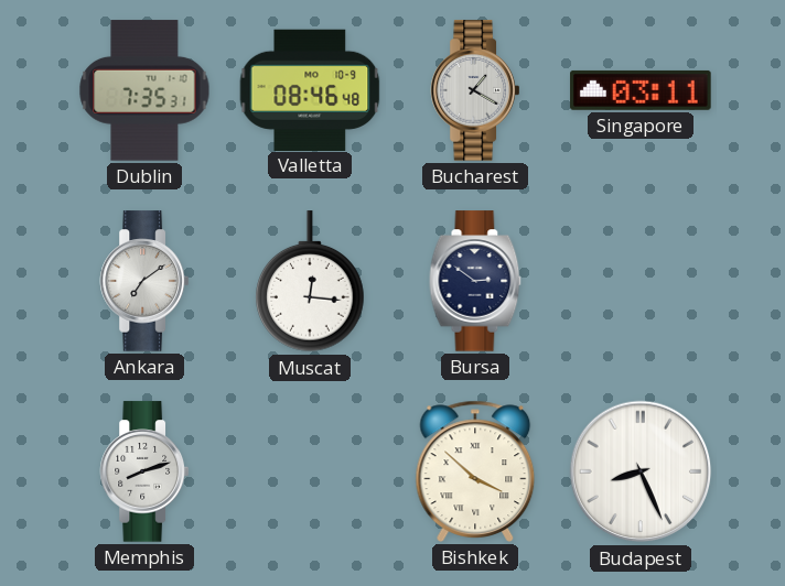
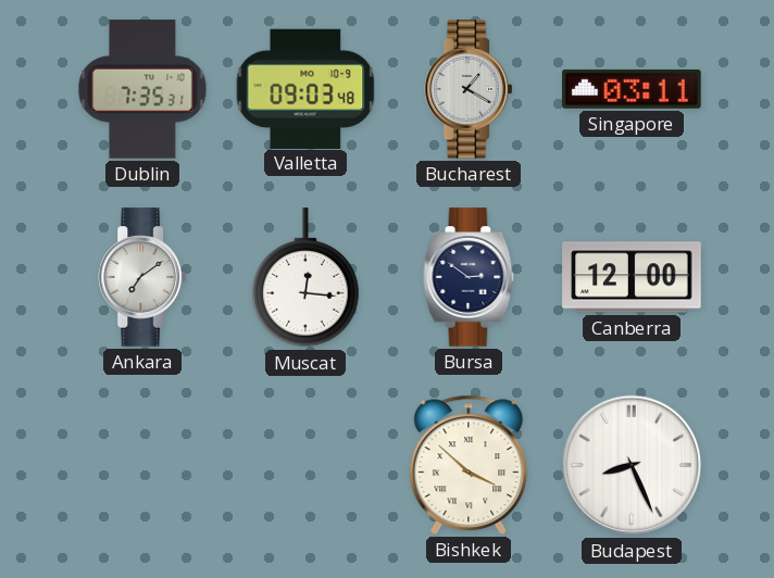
Valletta: 08:46 -> 09:03 (305, 88)
Canberra: none -> 12:00 (632, 277)
Memphis: 8:12 -> none (143, 471)
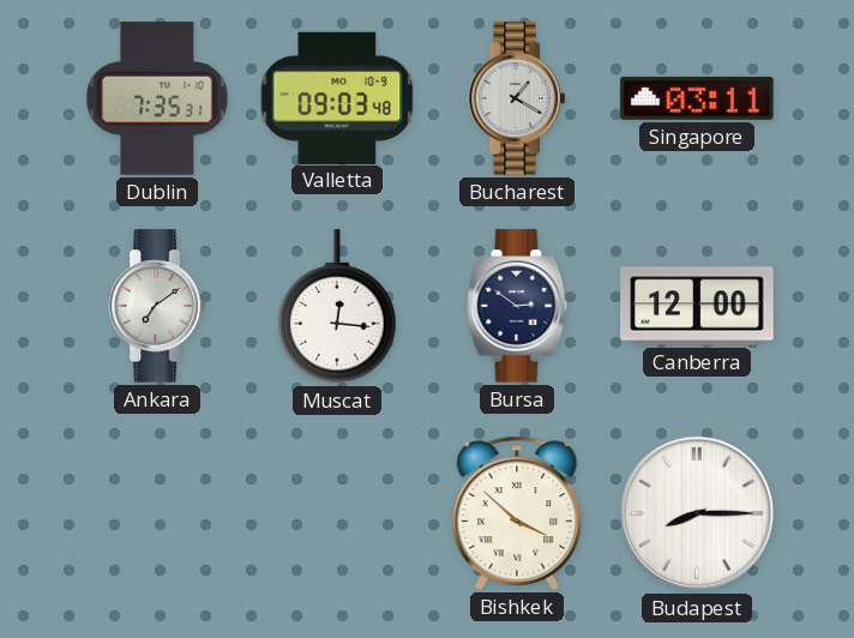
Budapest: 8:26 -> 8:15 (697, 513)
